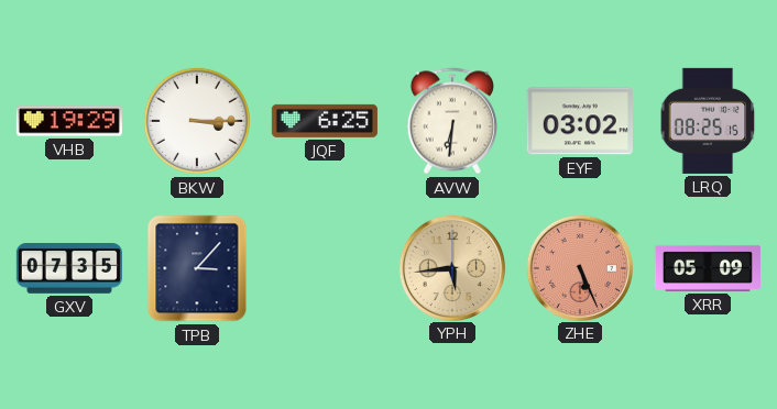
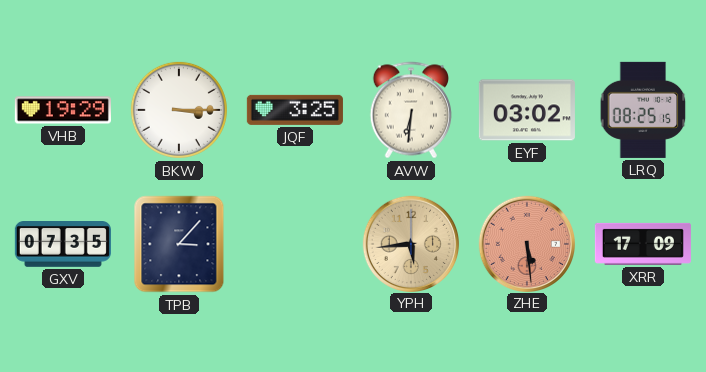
JQF: 6:25 -> 3:25 (295, 110)
ZHE: 5:26 -> 5:29 (526, 243)
XRR: 05:09 -> 17:09 (643, 244)
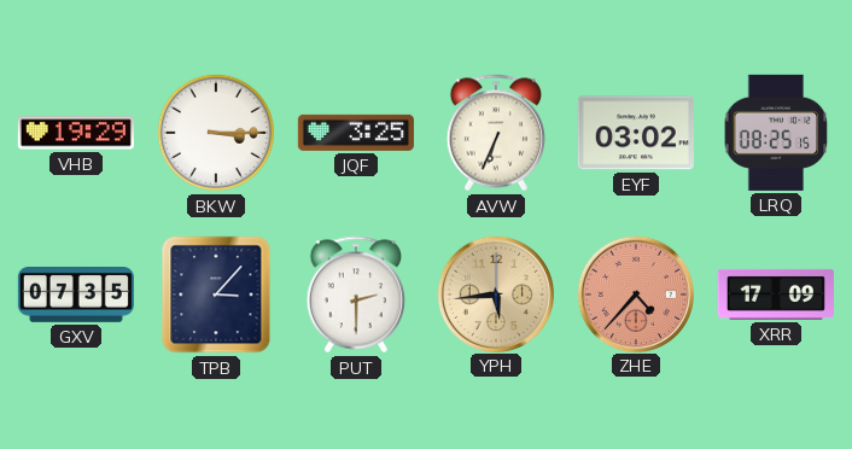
AVW: 6:31 -> 6:34 (495, 133)
PUT: none -> 2:30 (355, 295)
ZHE: 5:29 -> 4:37 (635, 293)
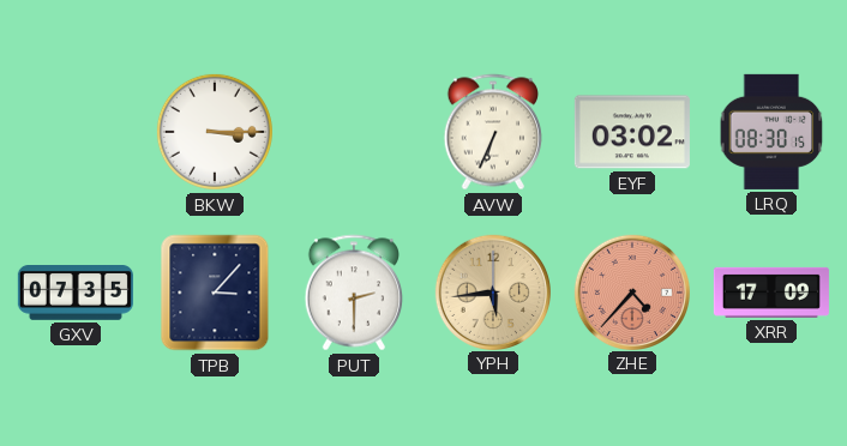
VHB: 19:29 -> none (76, 133)
JQF: 3:25 -> none (356, 133)
LRQ: 08:25 -> 08:30 (771, 132)
